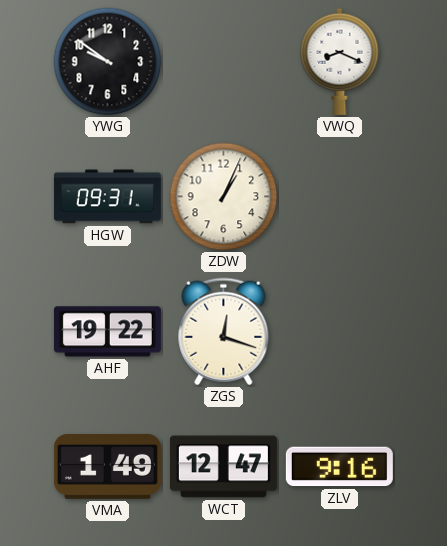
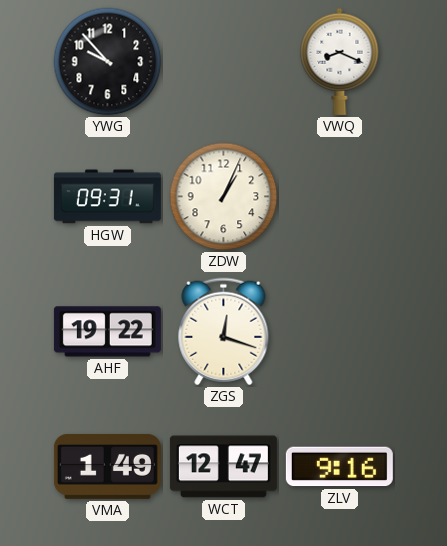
YWG: 9:51 -> 9:53 (108, 62)
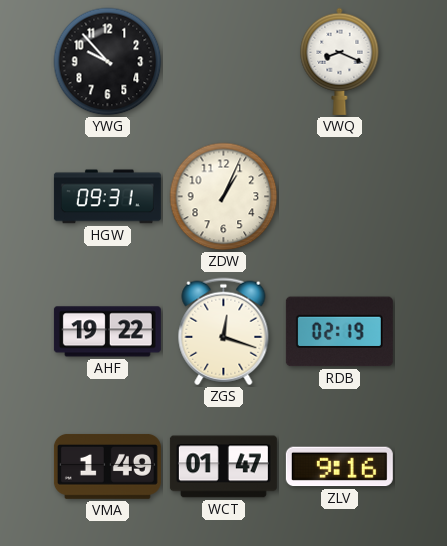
RDB: none -> 02:19 (339, 332)
WCT: 12:47 -> 01:47 (223, 467)
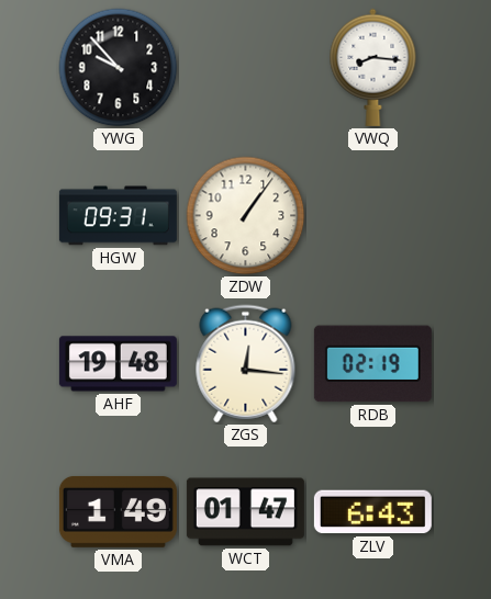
VWQ: 8:19 -> 8:16 (373, 67)
ZDW: 1:04 -> 1:06 (246, 216)
AHF: 19:22 -> 19:48 (118, 364)
ZGS: 12:18 -> 12:16 (246, 364)
ZLV: 9:16 -> 6:43 (372, 512)
